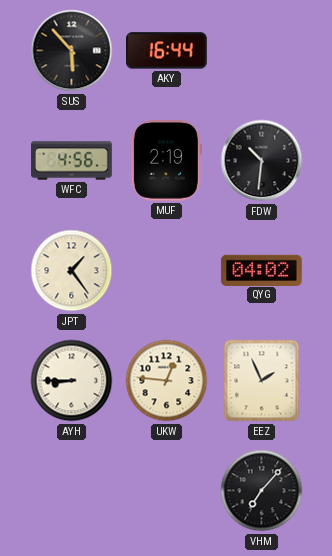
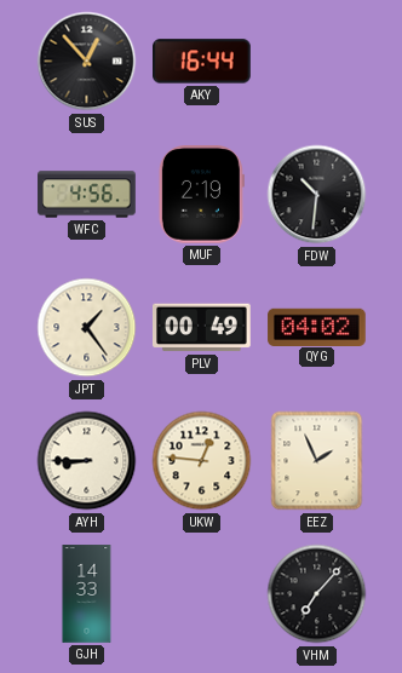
SUS: 5:53 -> 12:53 (87, 62)
PLV: none -> 00:49 (202, 328)
GJH: none -> 14:33 (87, 594)
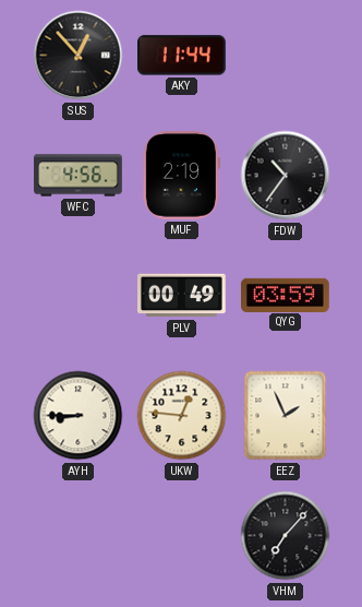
AKY: 16:44 -> 11:44 (182, 56)
FDW: 10:31 -> 10:36 (286, 176)
JPT: 1:24 -> none (87, 328)
QYG: 04:02 -> 03:59 (286, 295)
GJH: 14:33 -> none (87, 594)
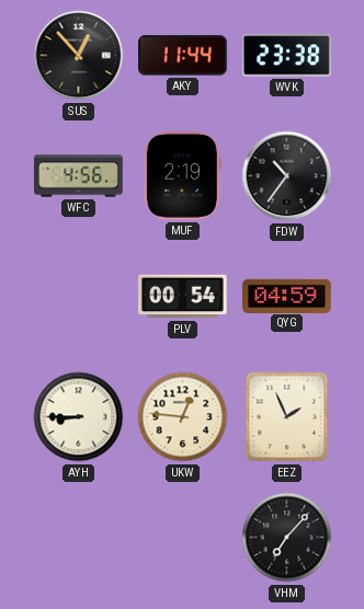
WVK: none -> 23:38 (287, 56)
PLV: 00:49 -> 00:54 (183, 297)
QYG: 03:59 -> 04:59 (287, 296)
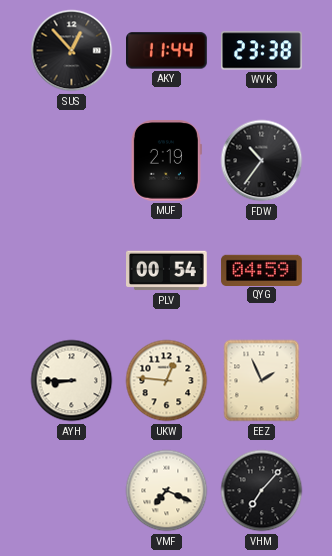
WFC: 4:56 -> none (79, 176)
VMF: none -> 7:19 (167, 491)
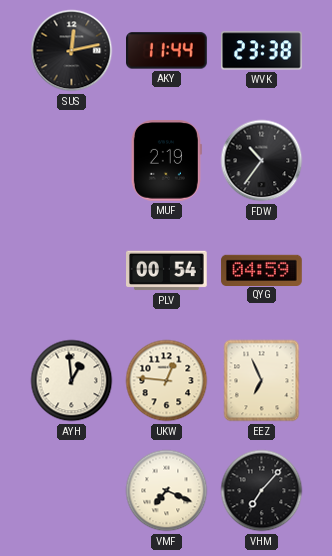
SUS: 12:53 -> 12:13 (72, 51)
AYH: 8:45 -> 12:59 (72, 381)
EEZ: 1:56 -> 6:56 (262, 381)
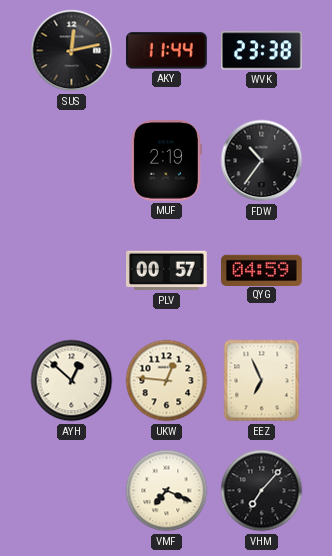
PLV: 00:54 -> 00:57 (167, 271)
AYH: 12:59 -> 12:52 (72, 381)
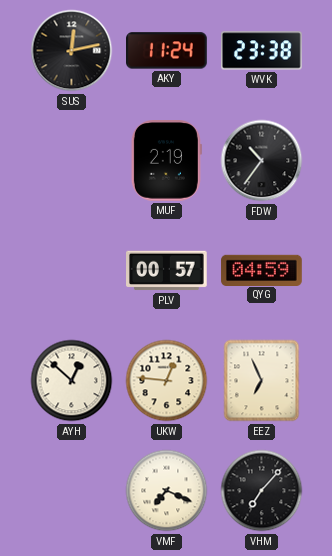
AKY: 11:44 -> 11:24 (167, 51)
